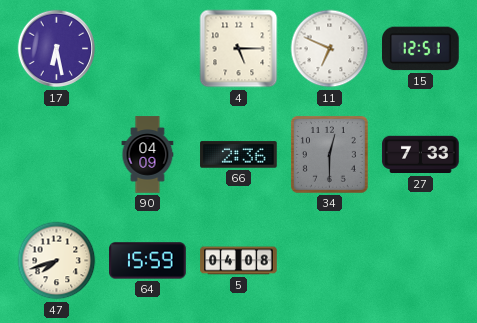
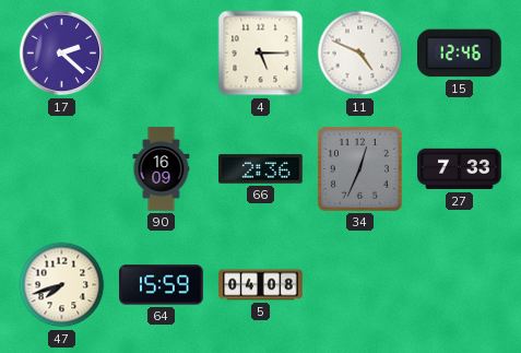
17: 6:28 -> 2:22 (62, 54)
11: 6:49 -> 4:49 (360, 54)
15: 12:51 -> 12:46 (460, 54)
90: 04:09 -> 16:09 (162, 169)
34: 12:30 -> 12:34 (359, 168)
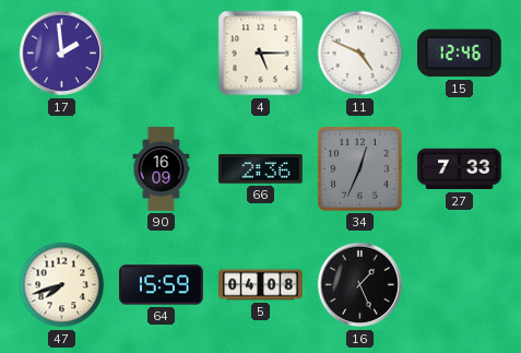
17: 2:22 -> 1:59 (62, 54)
16: none -> 1:26 (360, 285)
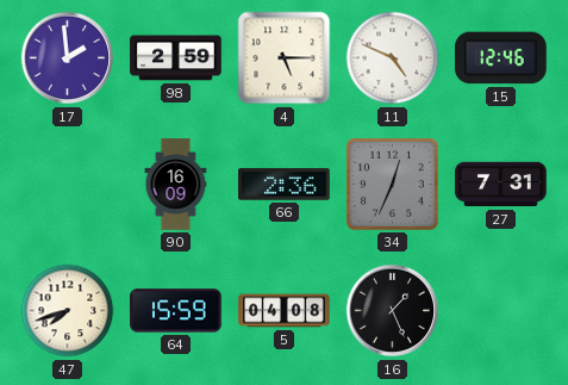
98: none -> 2:59 (176, 58)
27: 7:33 -> 7:31 (501, 185)
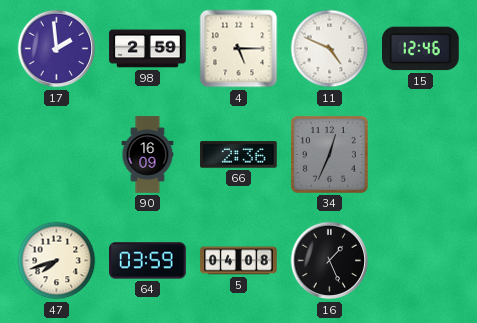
27: 7:31 -> none (501, 185)
64: 15:59 -> 03:59 (148, 261)
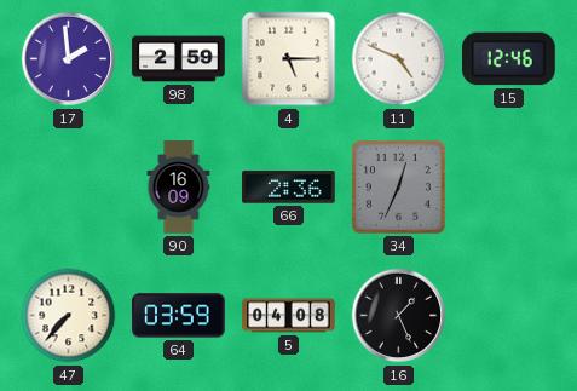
47: 7:42 -> 7:37 (69, 316)
